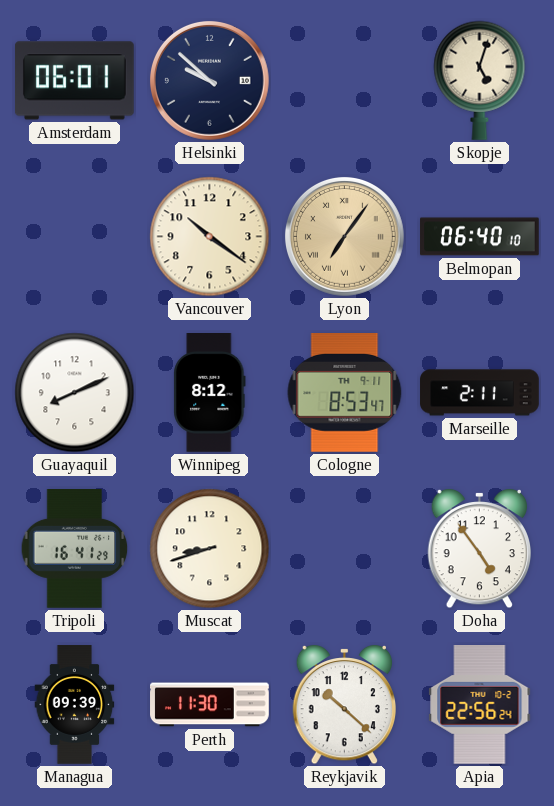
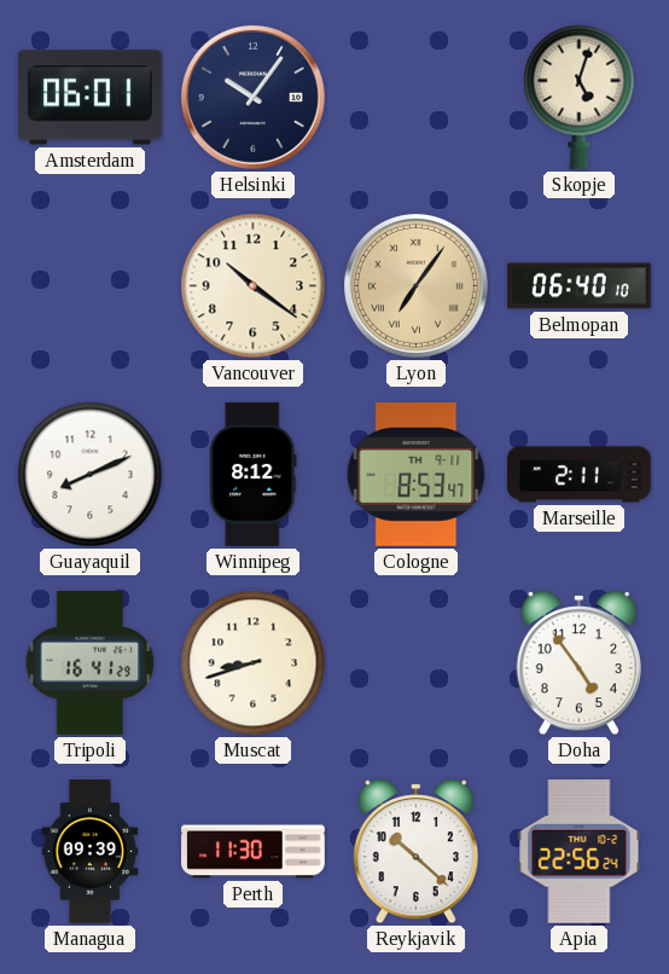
Helsinki: 9:52 -> 10:06 (252, 97)
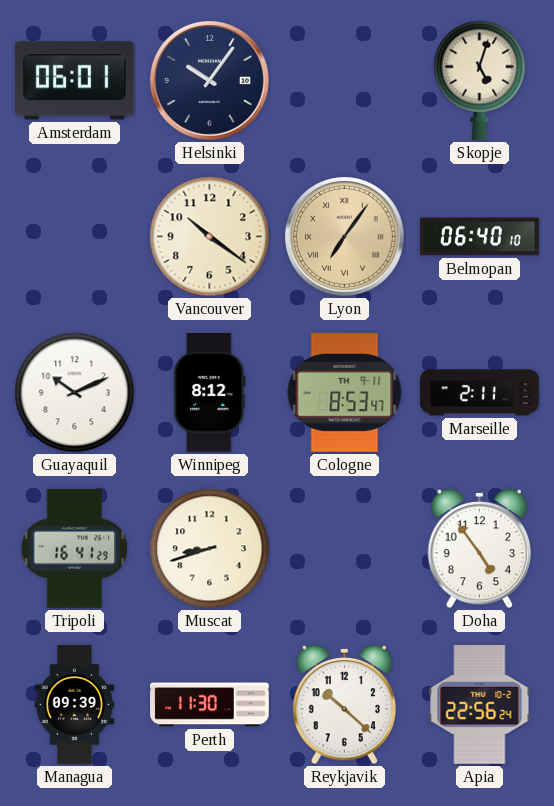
Guayaquil: 8:11 -> 10:11 (75, 393)
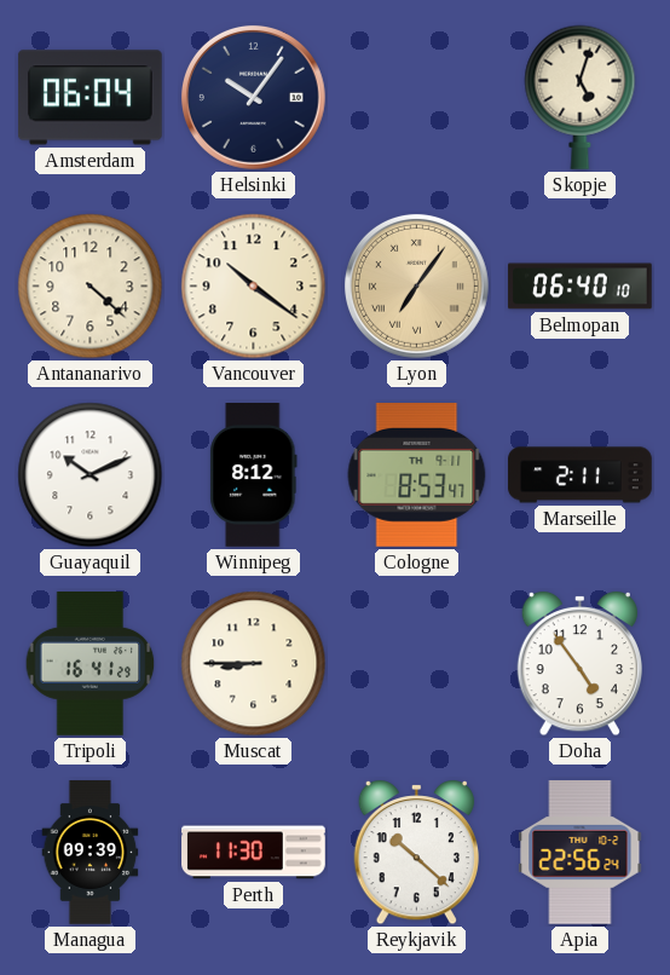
Amsterdam: 06:01 -> 06:04 (91, 98)
Antananarivo: none -> 4:22 (91, 287)
Muscat: 8:42 -> 8:45 (254, 664)
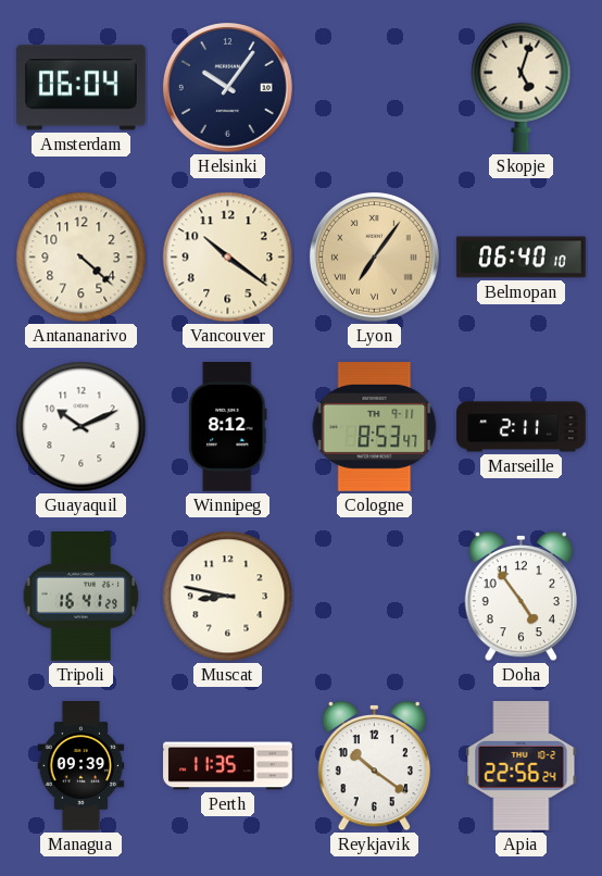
Muscat: 8:45 -> 8:47 (228, 597)
Perth: 11:30 -> 11:35 (228, 766)
Reykjavik: 10:22 -> 10:21 (374, 766)
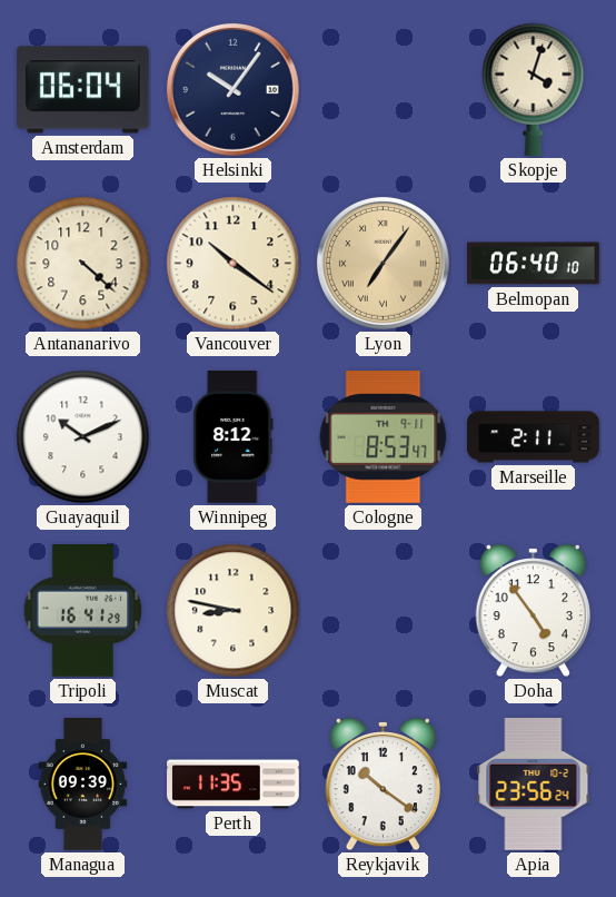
Skopje: 5:03 -> 4:03 (534, 89)
Apia: 22:56 -> 23:56 (534, 785)
